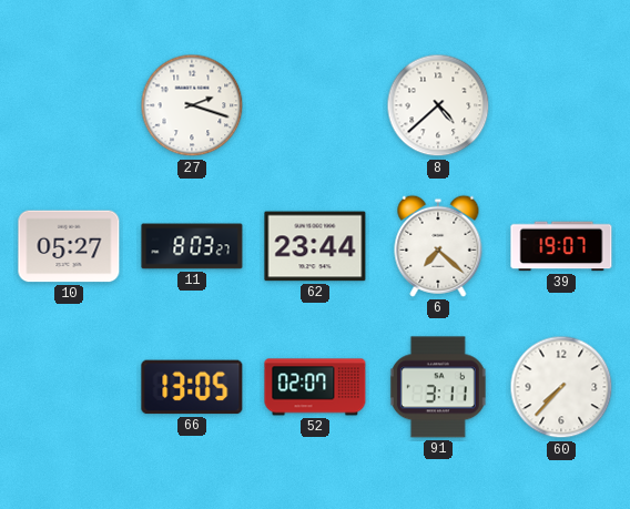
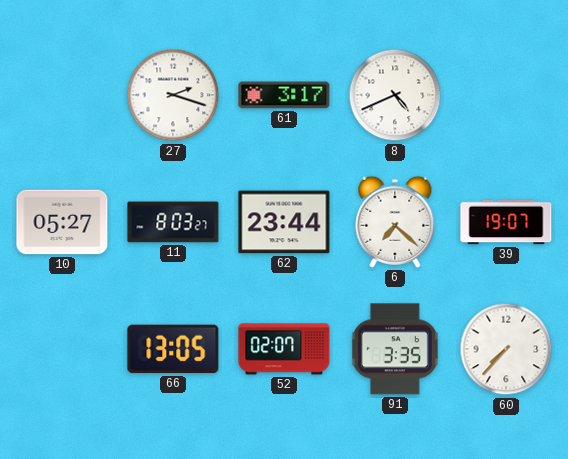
61: none -> 3:17 (284, 95)
8: 4:38 -> 4:41 (395, 95)
91: 3:11 -> 3:35 (395, 349)
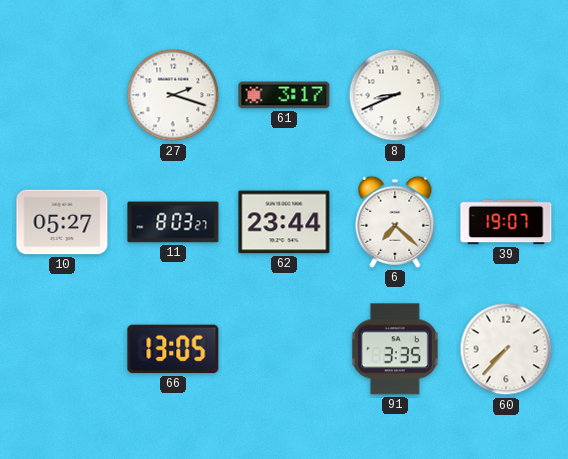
8: 4:41 -> 8:41 (395, 95)
52: 02:07 -> none (284, 349)
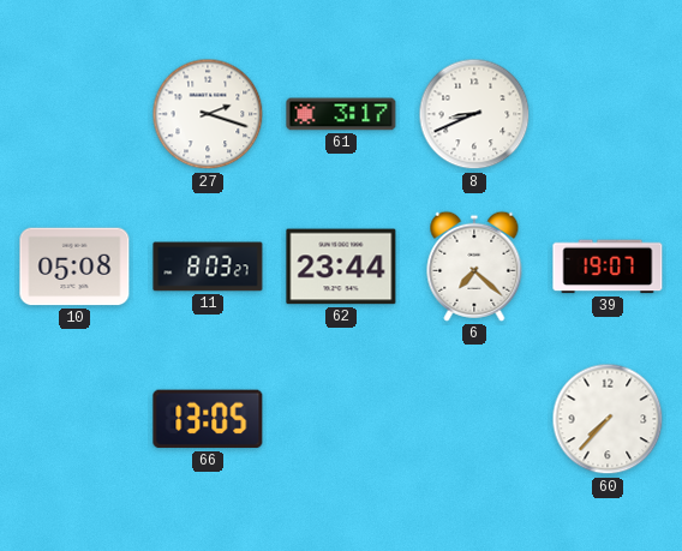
10: 05:27 -> 05:08 (74, 266)
91: 3:35 -> none (395, 349)
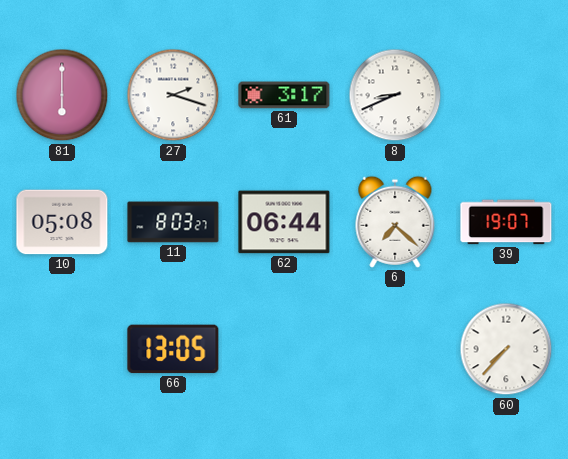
81: none -> 6:00 (62, 95)
62: 23:44 -> 06:44 (284, 222)
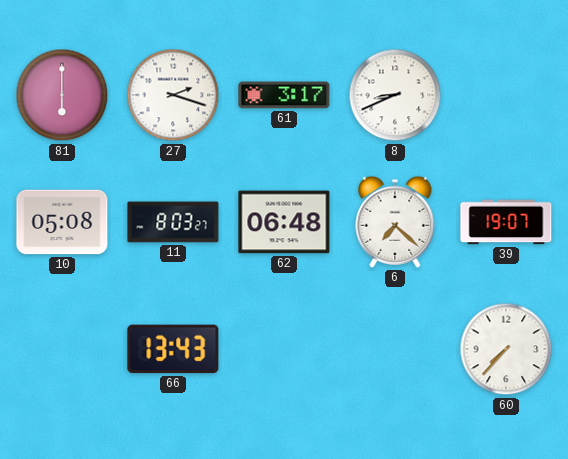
62: 06:44 -> 06:48 (284, 222)
66: 13:05 -> 13:43 (173, 349)
